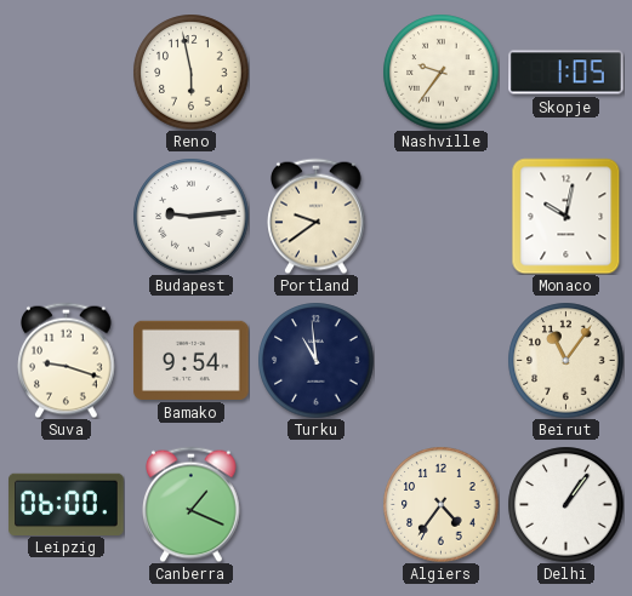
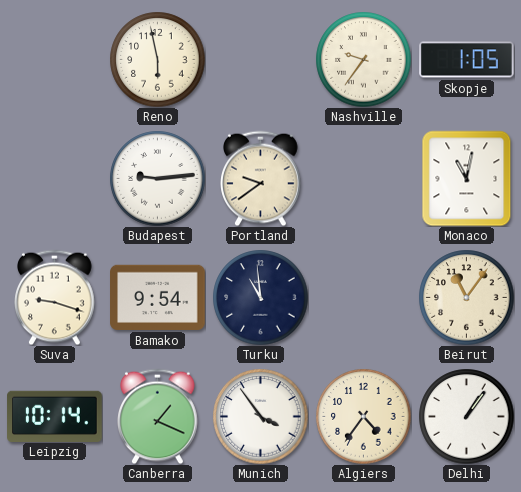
Monaco: 10:02 -> 11:02 (467, 178)
Leipzig: 06:00 -> 10:14 (55, 416)
Munich: none -> 3:54 (260, 416)
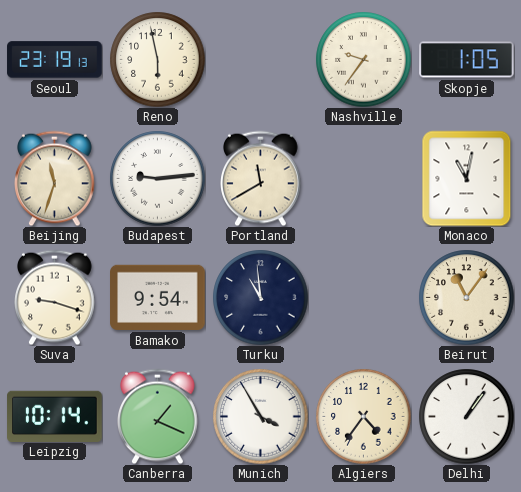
Seoul: none -> 23:19 (55, 60)
Beijing: none -> 11:33 (55, 178)
Portland: 9:39 -> 11:40 (261, 178)
Munich: 3:54 -> 3:55 (260, 416)
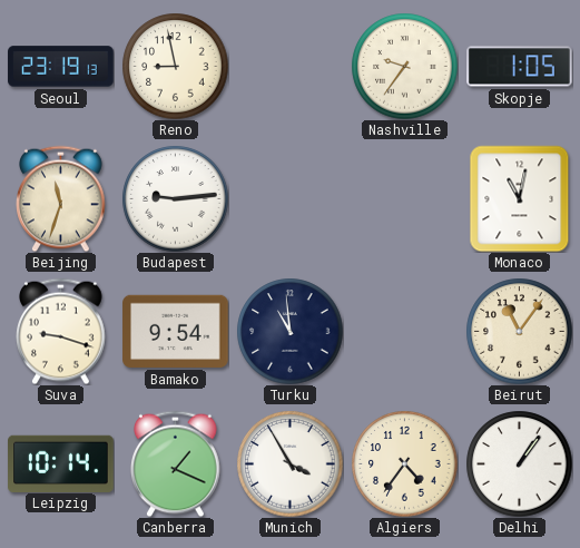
Reno: 5:58 -> 8:58 (175, 66)
Portland: 11:40 -> none (261, 178)
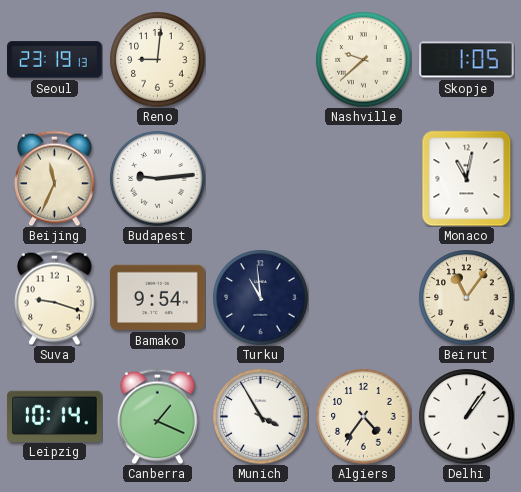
Reno: 8:58 -> 9:01 (157, 59)
Nashville: 9:36 -> 9:38 (363, 59)
Beijing: 11:33 -> 11:34 (55, 178)
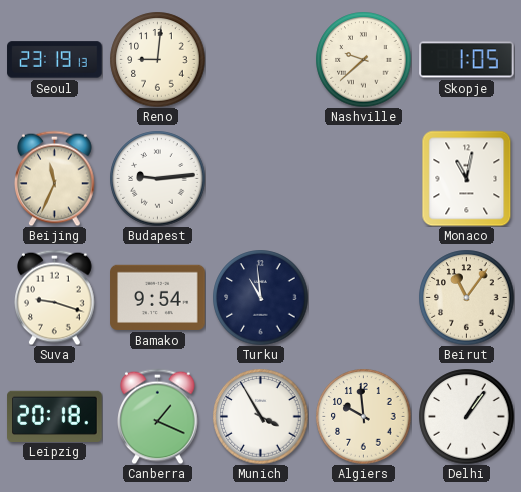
Leipzig: 10:14 -> 20:18 (55, 416)
Algiers: 4:36 -> 9:59 (363, 416)
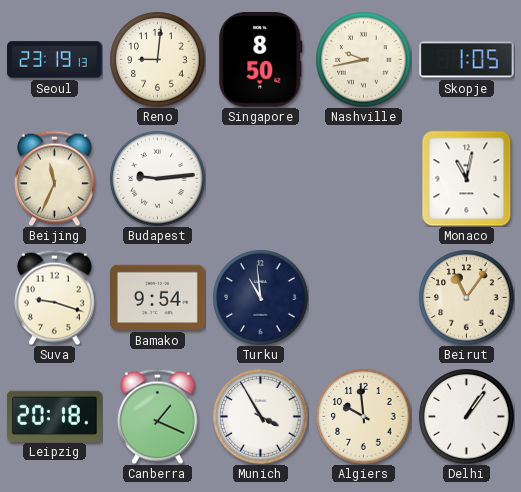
Singapore: none -> 8:50 (261, 60)
Nashville: 9:38 -> 9:43 (363, 59)
